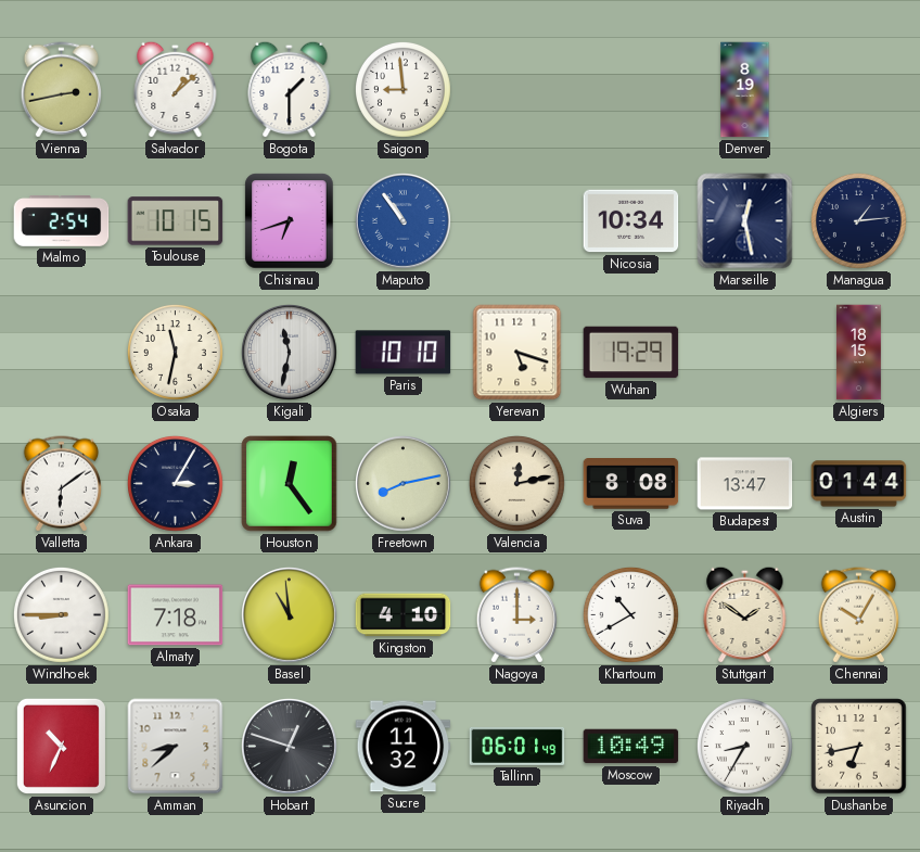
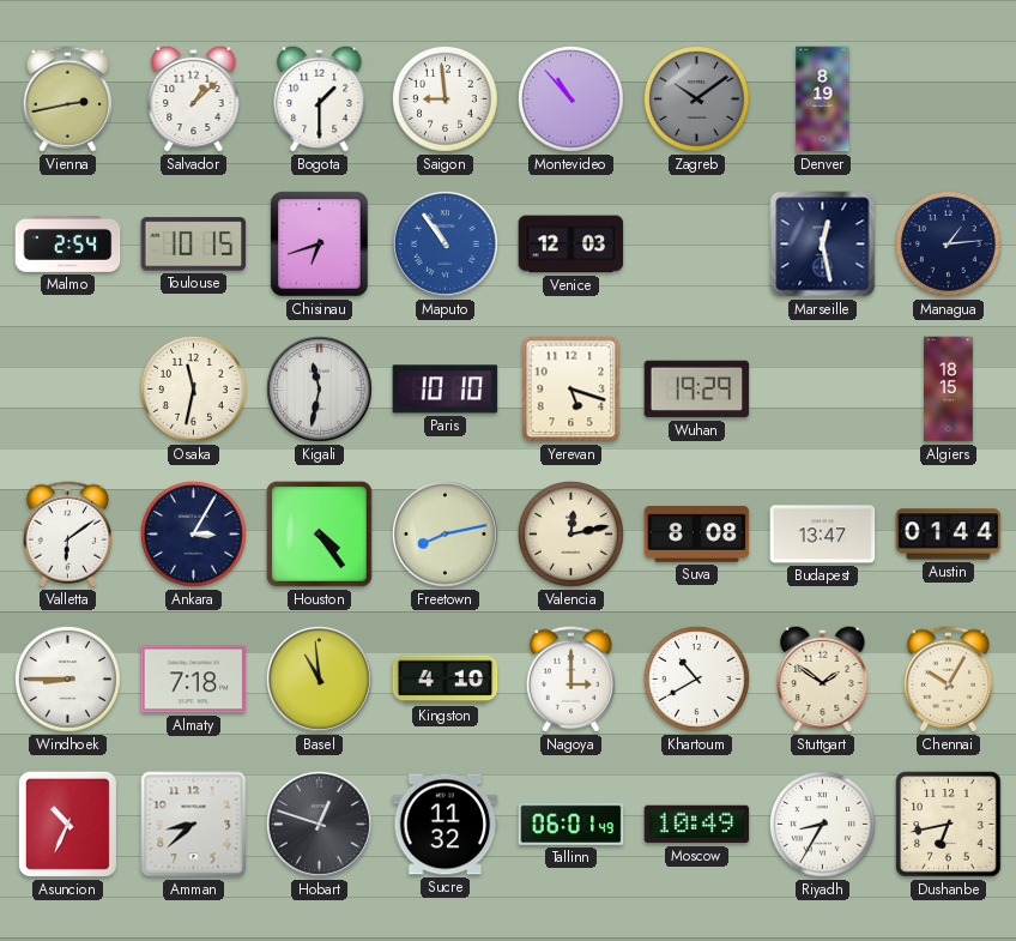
Montevideo: none -> 10:53 (570, 98)
Zagreb: none -> 10:09 (696, 98)
Venice: none -> 12:03 (571, 245)
Nicosia: 10:34 -> none (631, 221)
Houston: 12:24 -> 4:24 (320, 535)
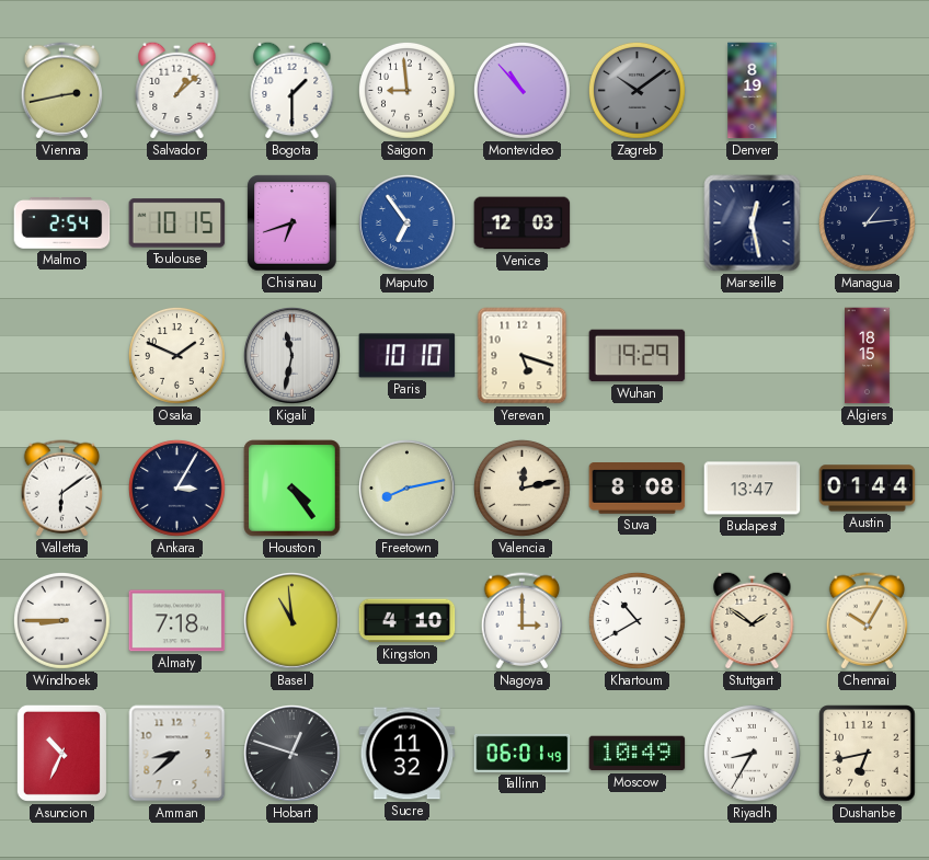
Maputo: 10:54 -> 6:54 (408, 223)
Osaka: 11:32 -> 1:49 (176, 355)
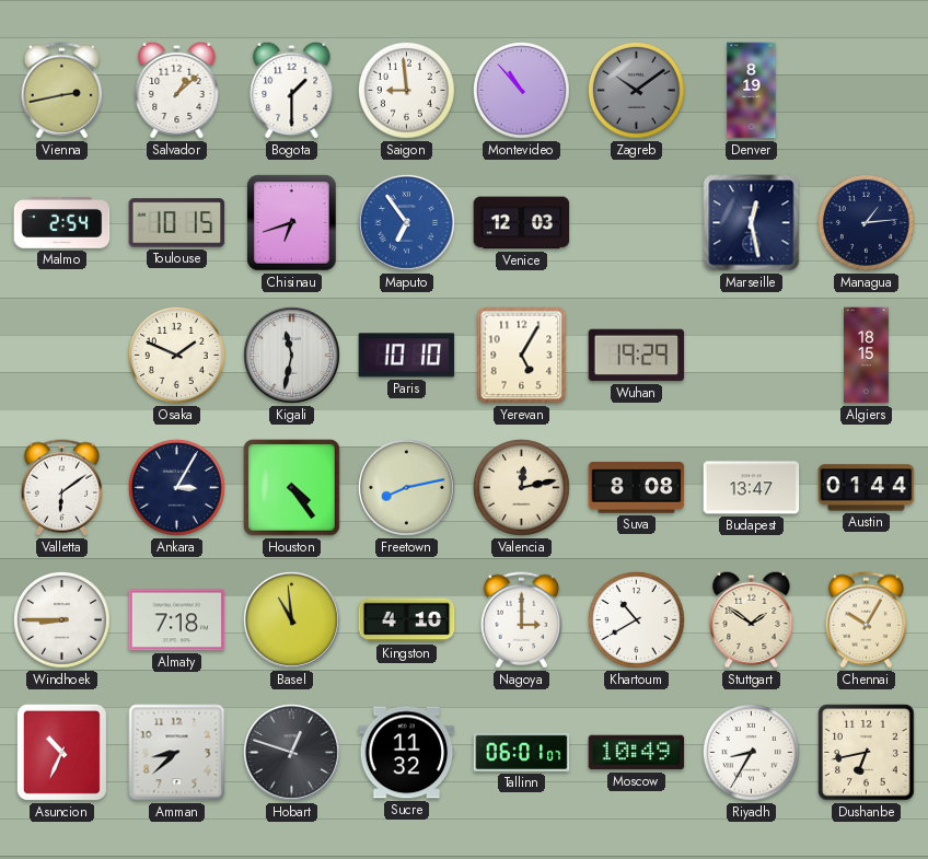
Yerevan: 5:18 -> 5:05 (522, 356)
Tallinn: 06:01:49 -> 06:01:07 (522, 752)
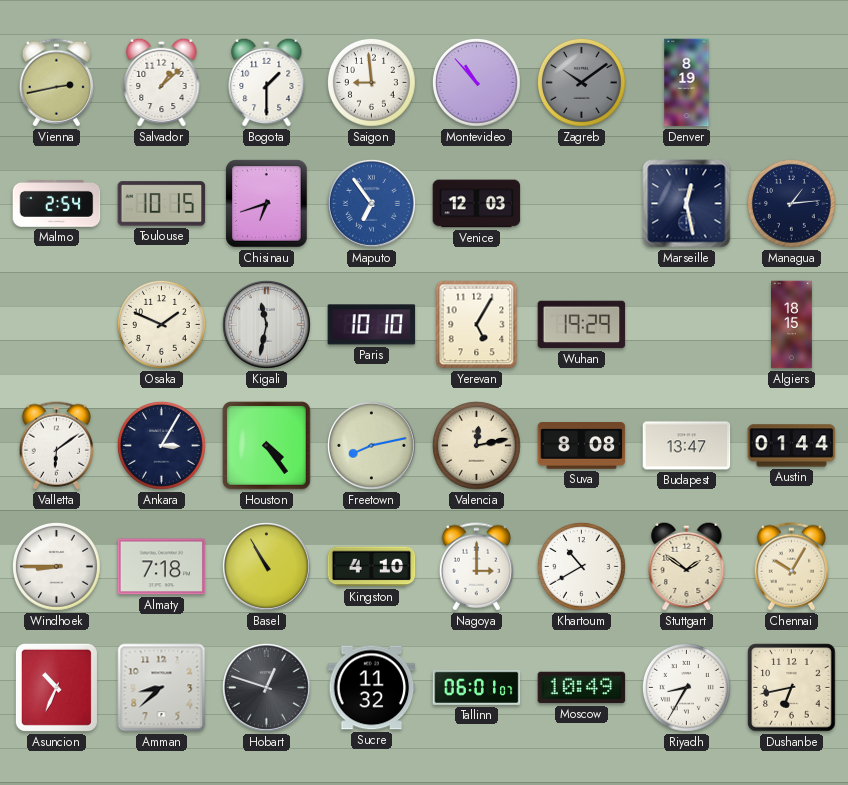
Basel: 10:59 -> 10:55 (267, 567)
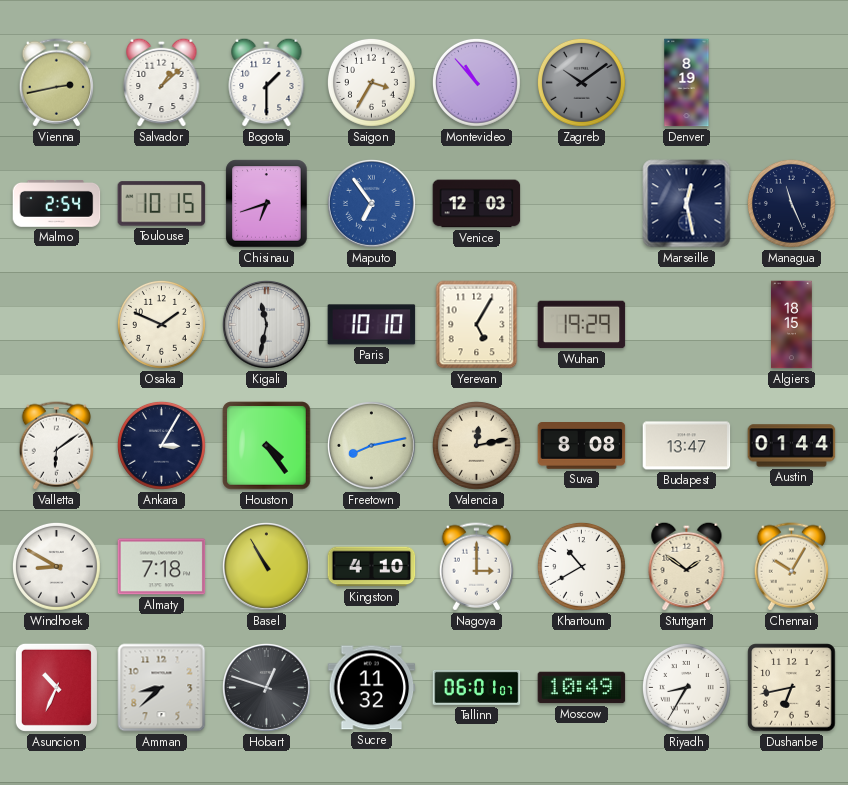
Saigon: 8:59 -> 3:35 (371, 82)
Managua: 1:14 -> 11:26 (791, 203)
Windhoek: 8:45 -> 8:50 (56, 566)
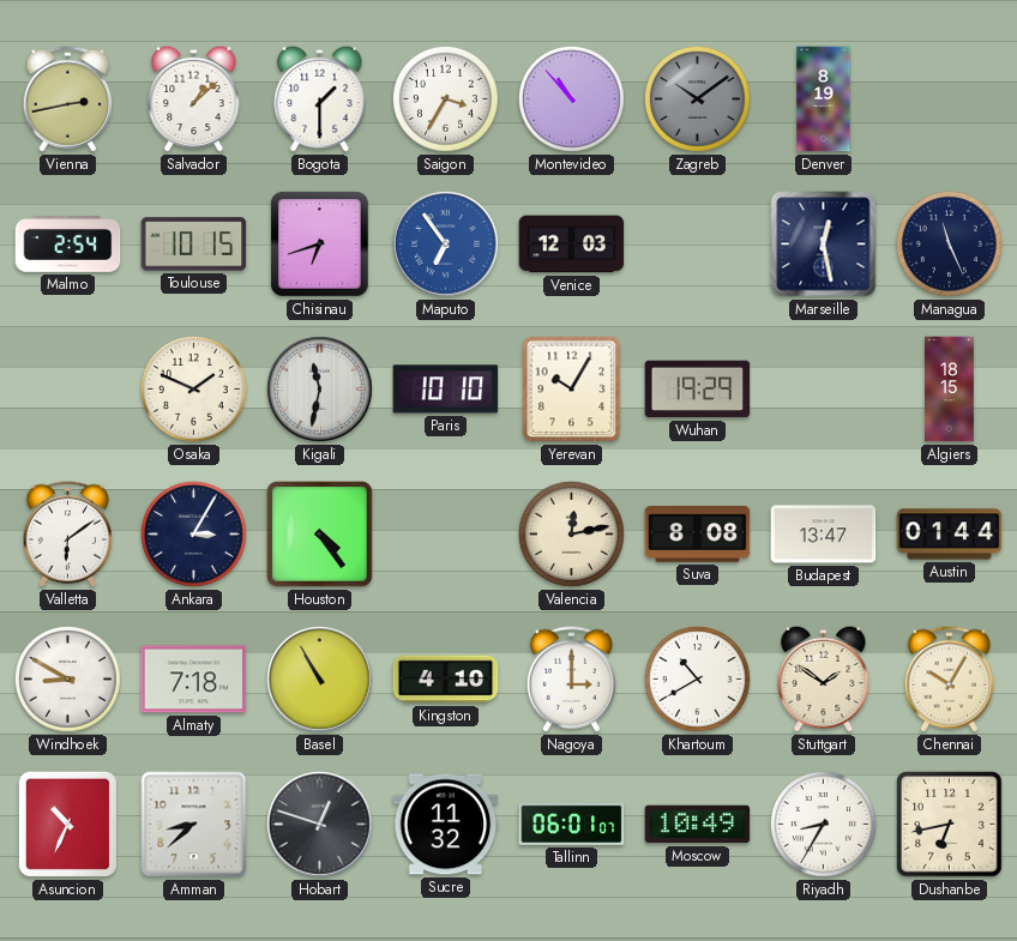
Yerevan: 5:05 -> 10:05 (572, 390)
Freetown: 8:13 -> none (372, 446)
